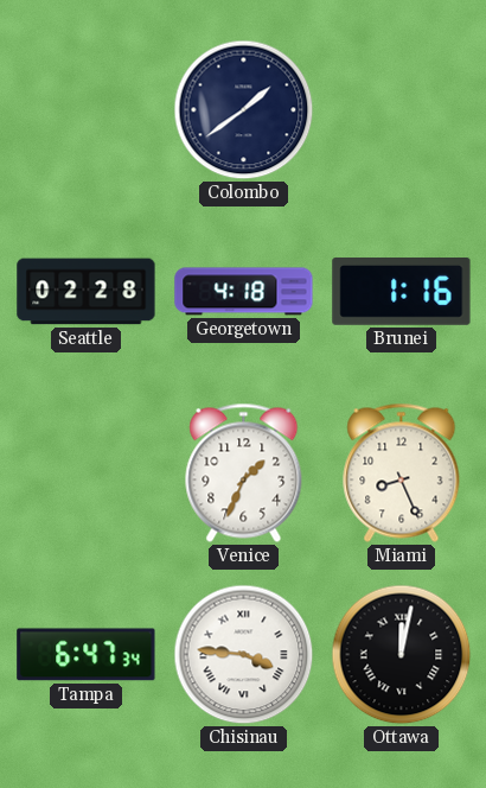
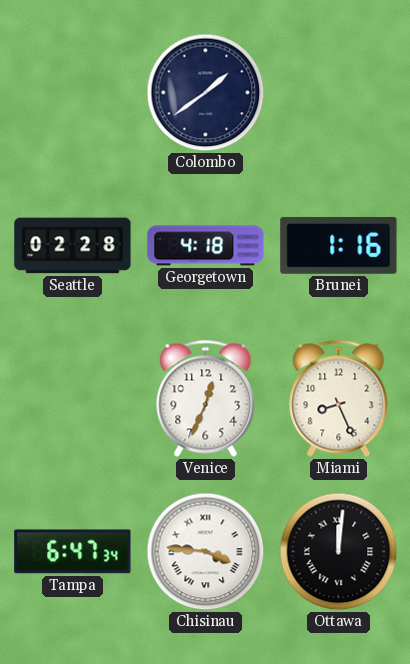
Venice: 1:34 -> 12:34 (206, 398)
Ottawa: 12:02 -> 12:01 (339, 552)
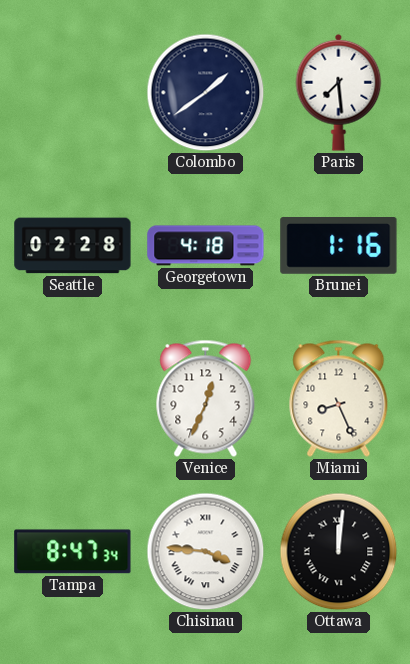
Paris: none -> 7:29 (339, 92)
Tampa: 6:47 -> 8:47 (73, 552)
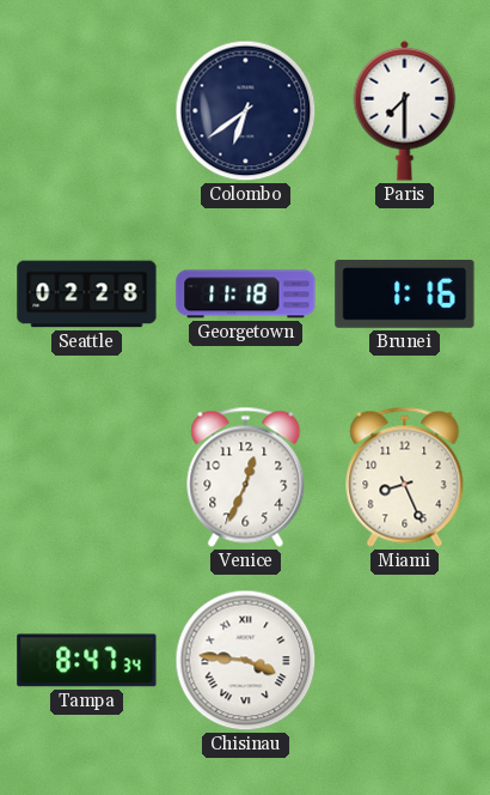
Colombo: 1:39 -> 6:39 (246, 111)
Paris: 7:29 -> 7:30 (405, 110)
Georgetown: 4:18 -> 11:18 (246, 295)
Ottawa: 12:01 -> none (339, 552)
